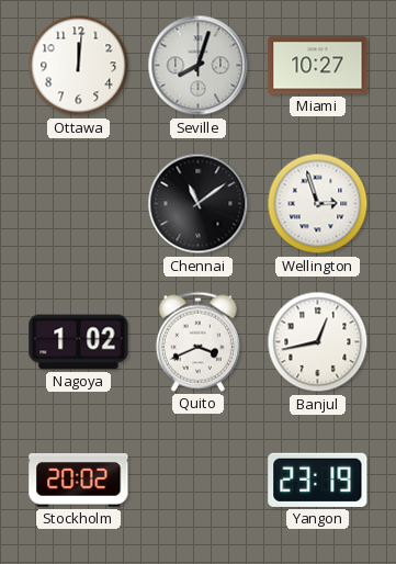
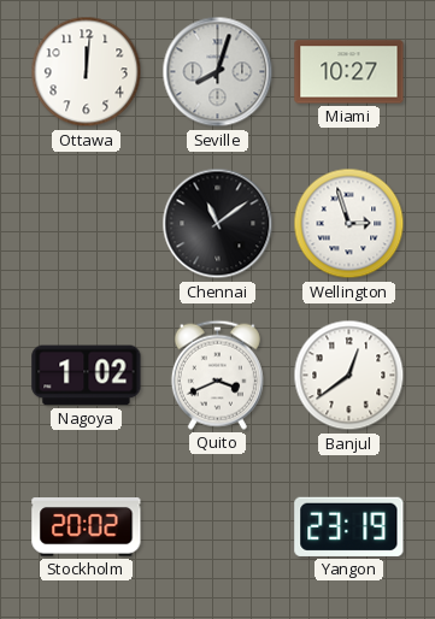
Banjul: 12:43 -> 12:39 (349, 376)
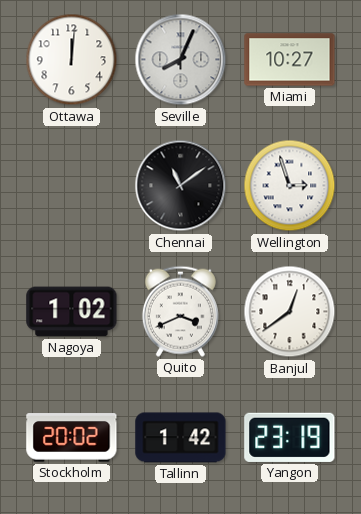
Seville: 8:03 -> 8:04 (181, 60)
Tallinn: none -> 1:42 (181, 438)
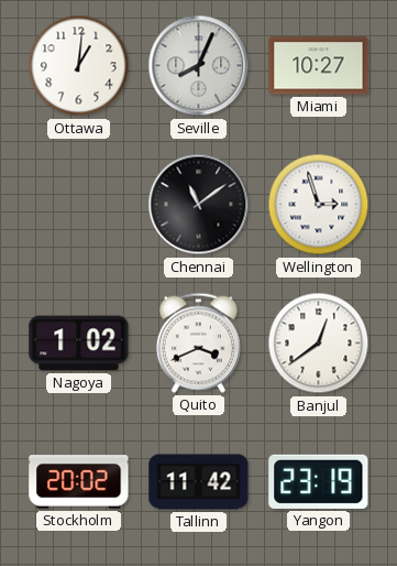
Ottawa: 12:01 -> 1:01 (79, 66)
Tallinn: 1:42 -> 11:42 (199, 482)
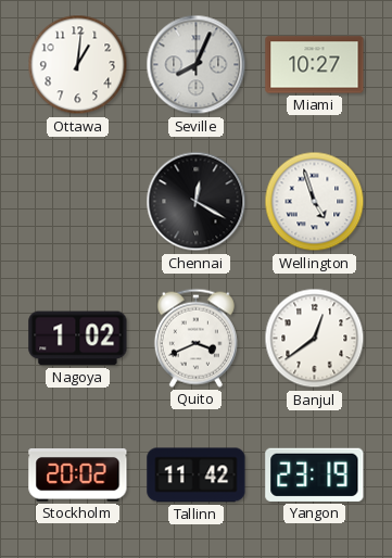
Chennai: 11:09 -> 12:20 (197, 202)
Wellington: 2:57 -> 4:57 (315, 202)
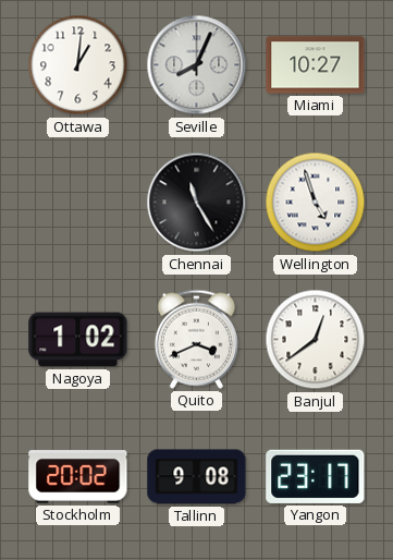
Chennai: 12:20 -> 11:25 (197, 203)
Tallinn: 11:42 -> 9:08 (197, 477)
Yangon: 23:19 -> 23:17 (316, 476)
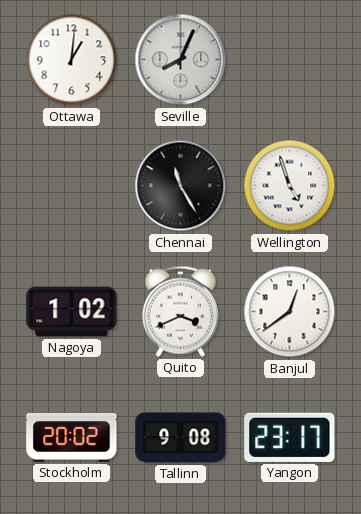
Miami: 10:27 -> none (316, 65)
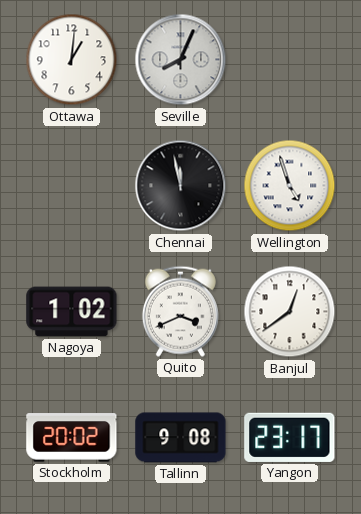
Chennai: 11:25 -> 11:58 (181, 186)
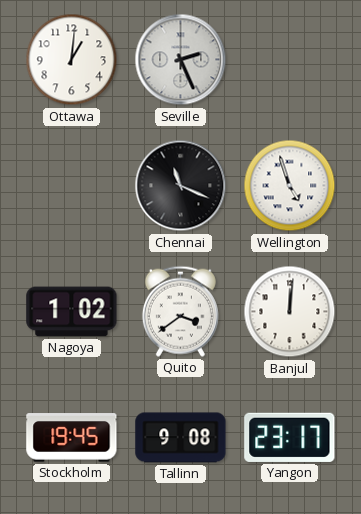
Seville: 8:04 -> 2:26 (181, 60)
Chennai: 11:58 -> 11:19 (181, 186)
Quito: 3:41 -> 3:39 (180, 311)
Banjul: 12:39 -> 12:01 (290, 312)
Stockholm: 20:02 -> 19:45 (72, 438)
